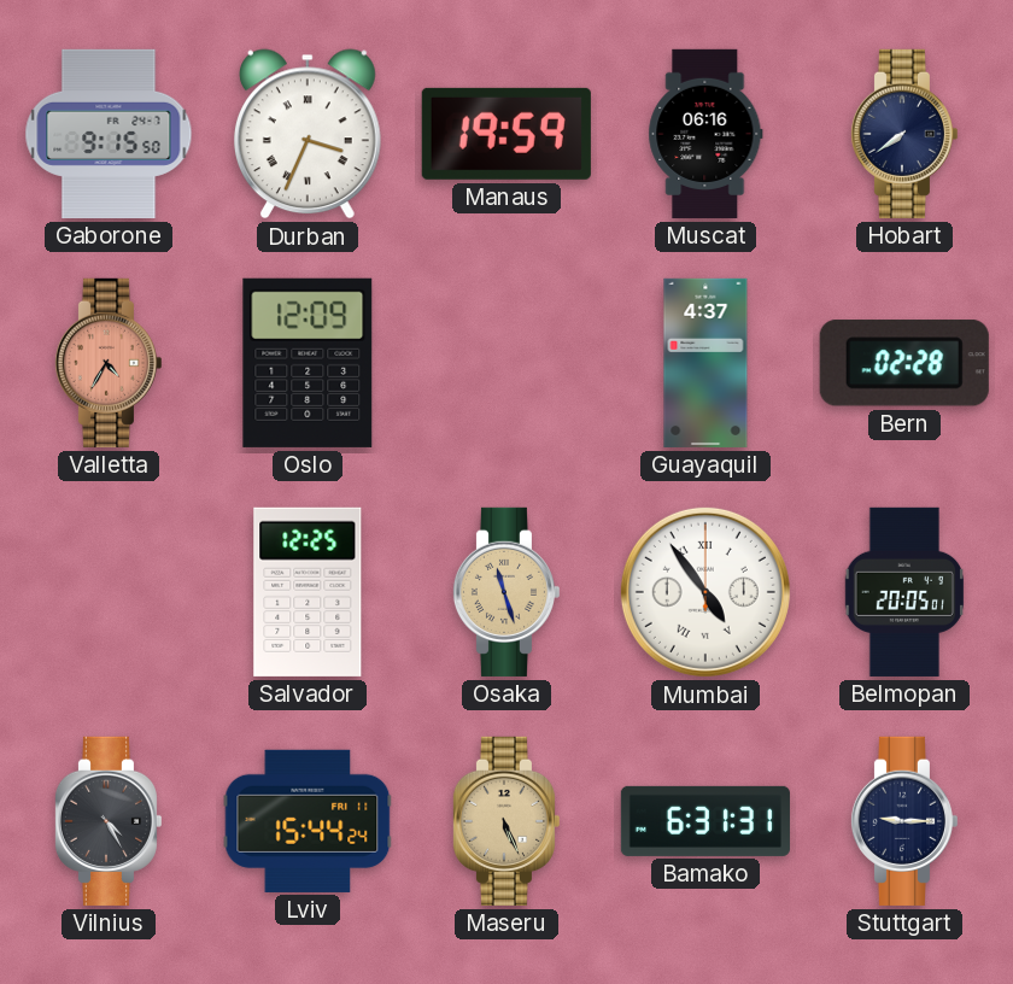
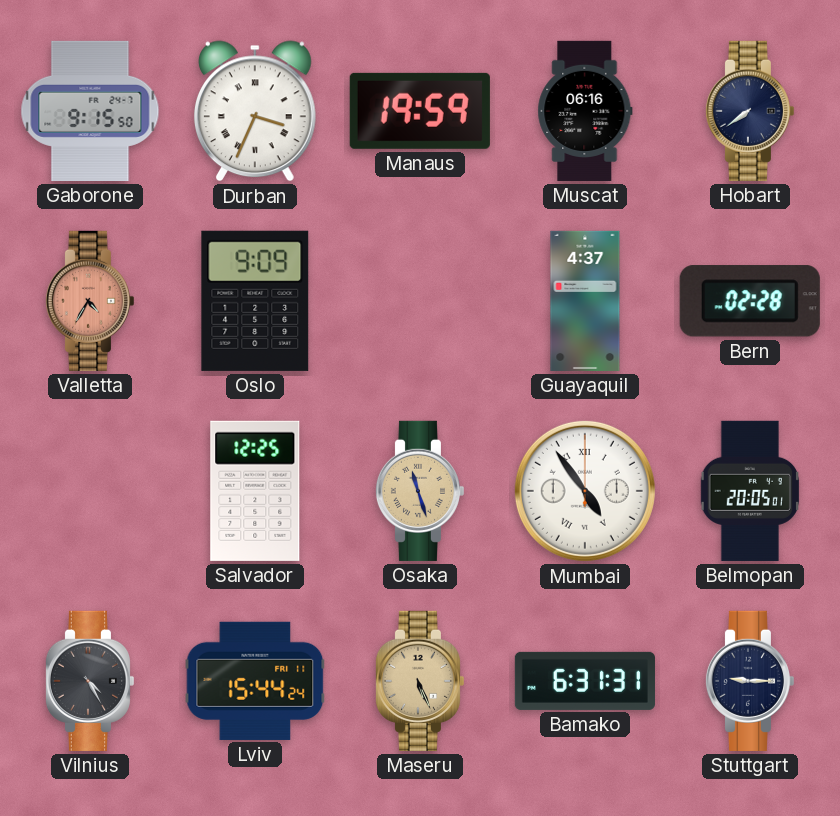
Oslo: 12:09 -> 9:09 (255, 301)
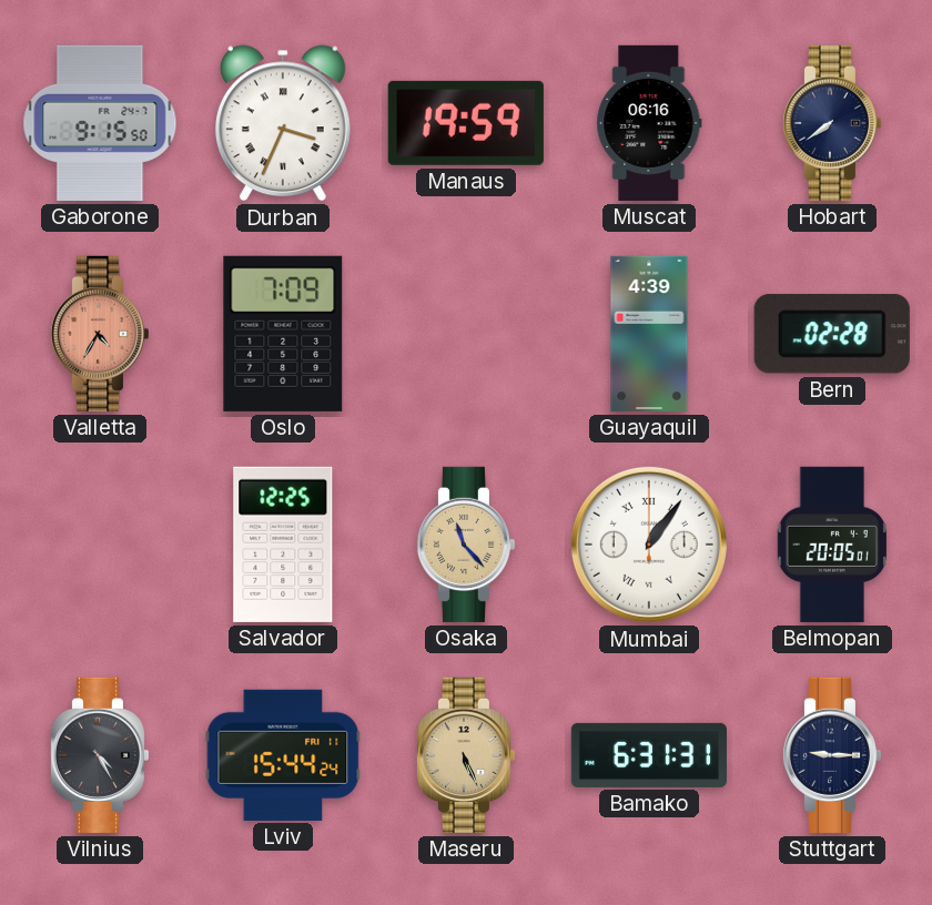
Oslo: 9:09 -> 7:09 (283, 334)
Guayaquil: 4:37 -> 4:39 (649, 334)
Osaka: 11:27 -> 11:23 (465, 545)
Mumbai: 4:54 -> 1:06 (649, 545)
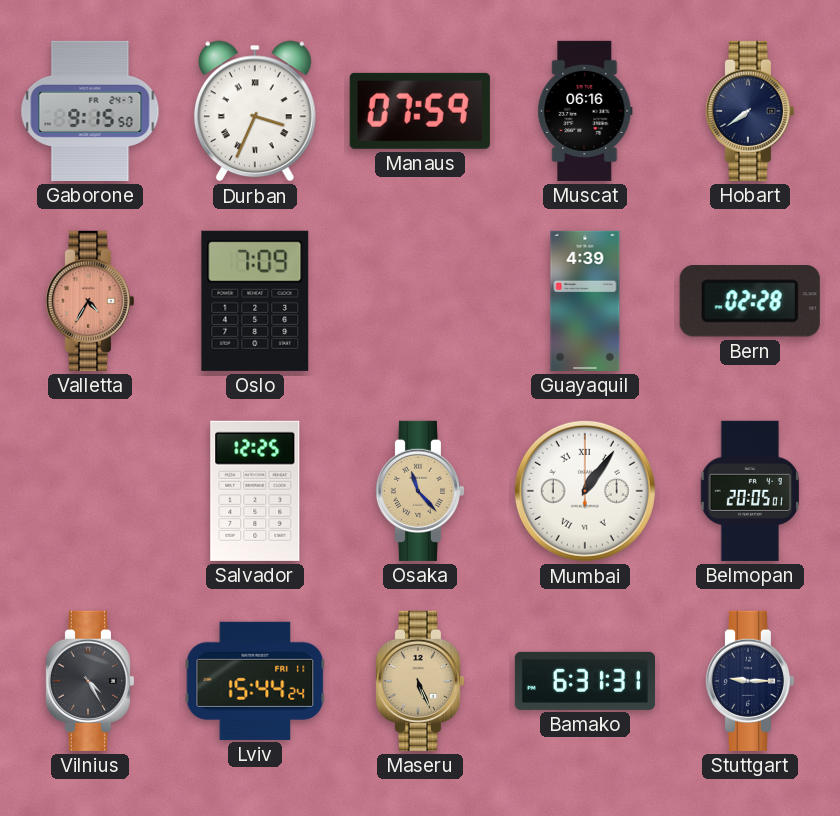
Manaus: 19:59 -> 07:59 (420, 111)
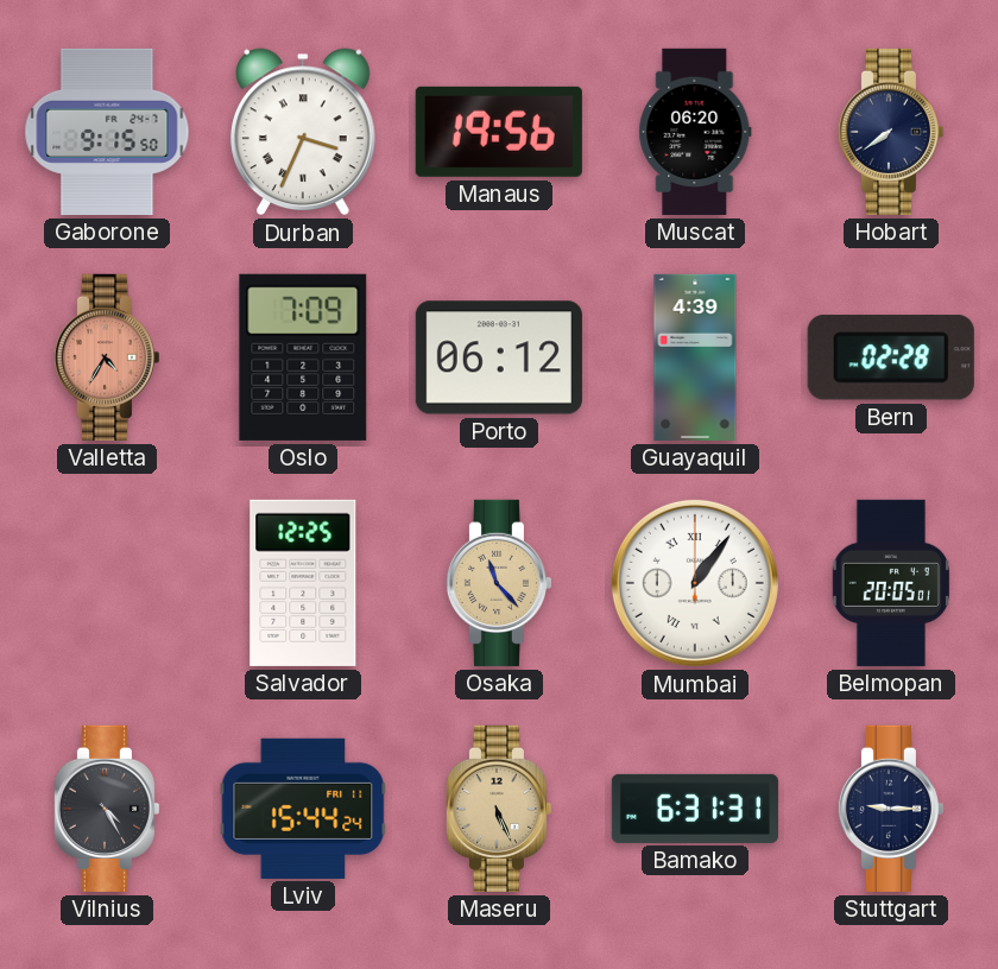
Manaus: 07:59 -> 19:56 (499, 132)
Muscat: 06:16 -> 06:20 (695, 132)
Porto: none -> 06:12 (499, 357)
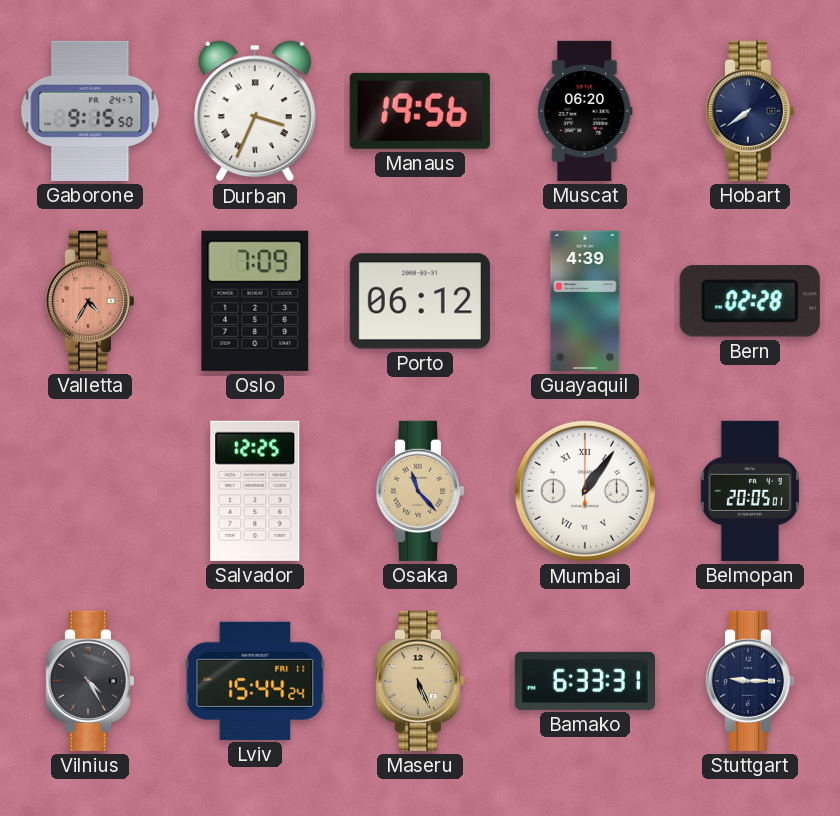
Bamako: 6:31 -> 6:33 (585, 681)
